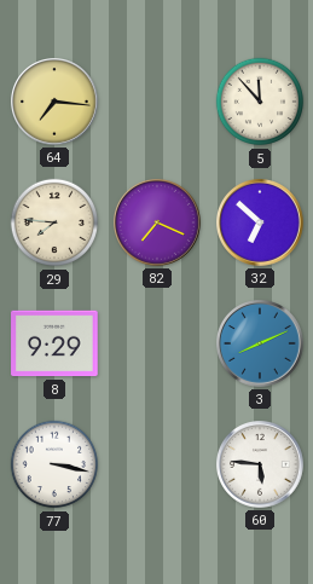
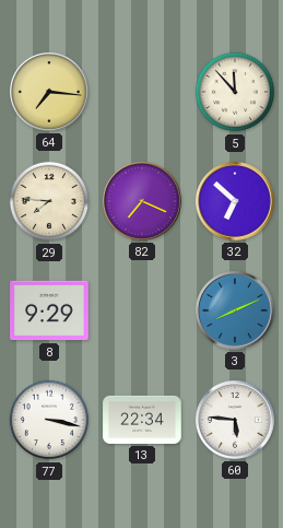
13: none -> 22:34 (142, 420)
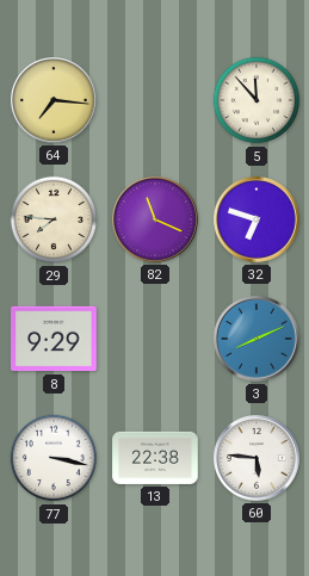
82: 7:19 -> 11:19 (156, 221)
32: 6:52 -> 6:48 (258, 221)
13: 22:34 -> 22:38 (155, 458)
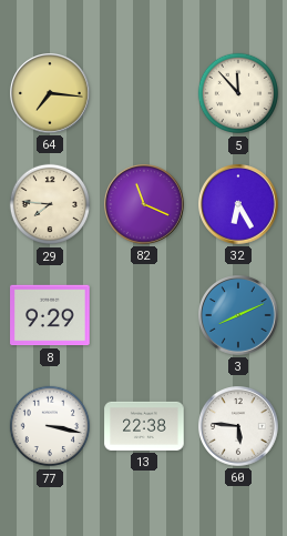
32: 6:48 -> 6:25 (239, 205)
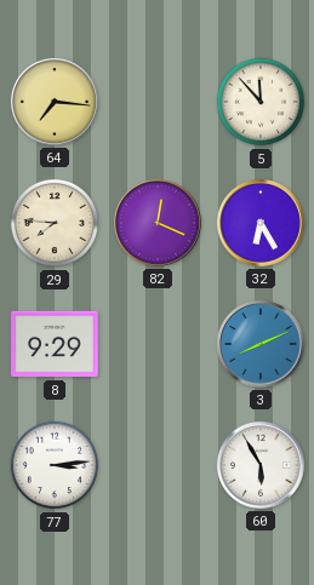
82: 11:19 -> 12:19 (159, 224)
77: 3:17 -> 3:14 (55, 465)
13: 22:38 -> none (144, 426)
60: 5:46 -> 5:55 (262, 466)
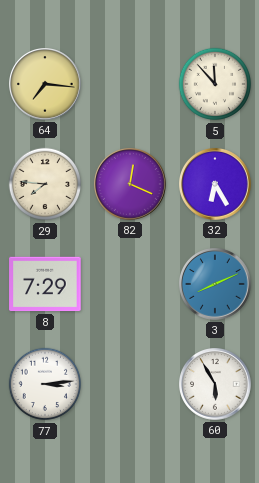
8: 9:29 -> 7:29 (45, 284)
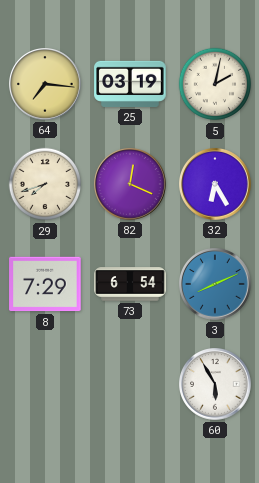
25: none -> 03:19 (130, 84)
5: 11:53 -> 2:02 (215, 84)
29: 7:46 -> 7:42 (45, 184)
73: none -> 6:54 (130, 284)
77: 3:14 -> none (45, 384)
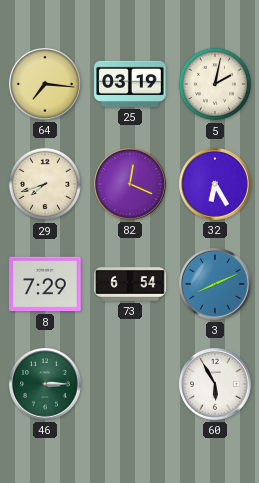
46: none -> 3:15 (46, 385)
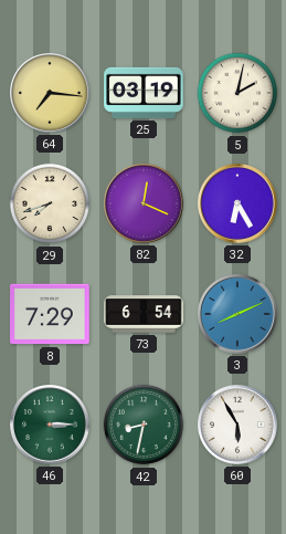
42: none -> 8:32 (144, 425)
